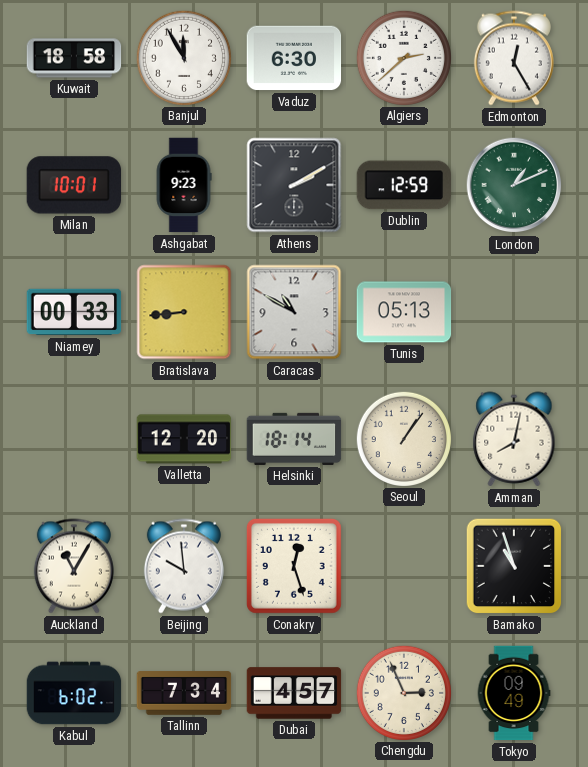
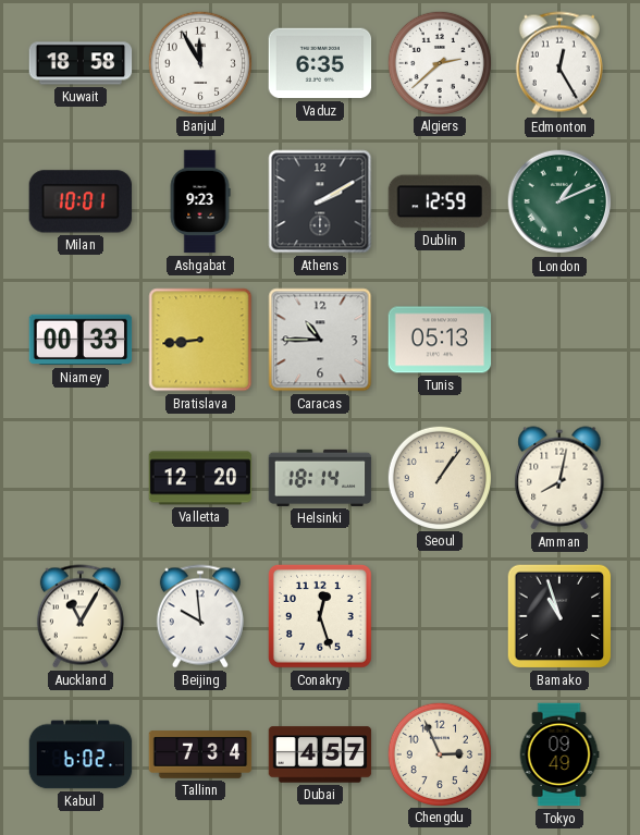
Vaduz: 6:30 -> 6:35 (320, 63)
Caracas: 10:50 -> 10:45 (320, 340)
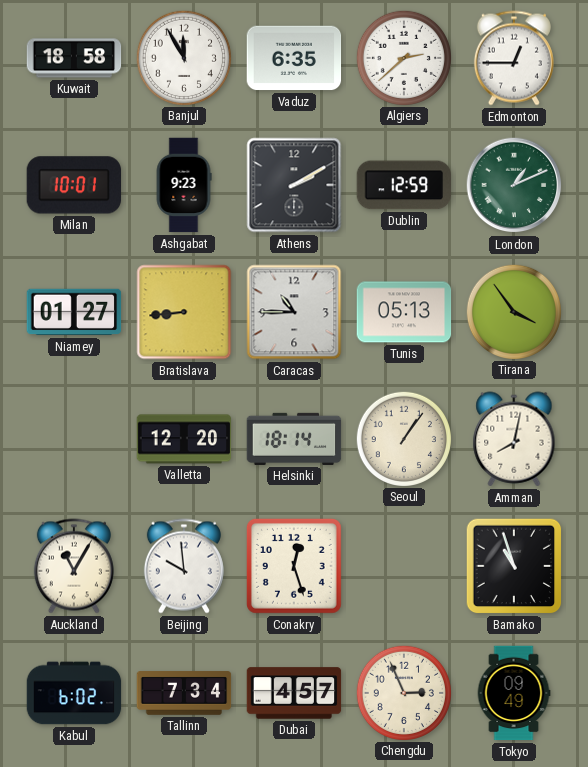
Edmonton: 12:25 -> 12:45 (514, 58)
Niamey: 00:33 -> 01:27 (74, 312)
Tirana: none -> 3:54 (513, 311)
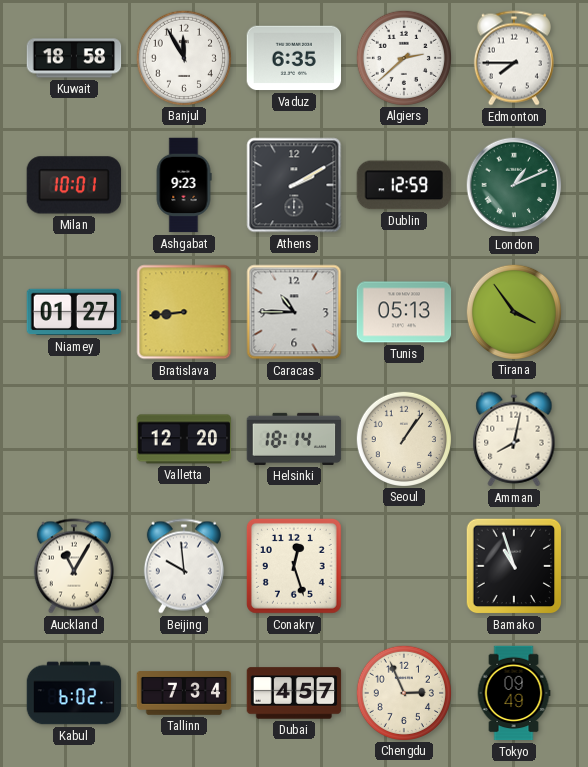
Edmonton: 12:45 -> 7:45 (514, 58)
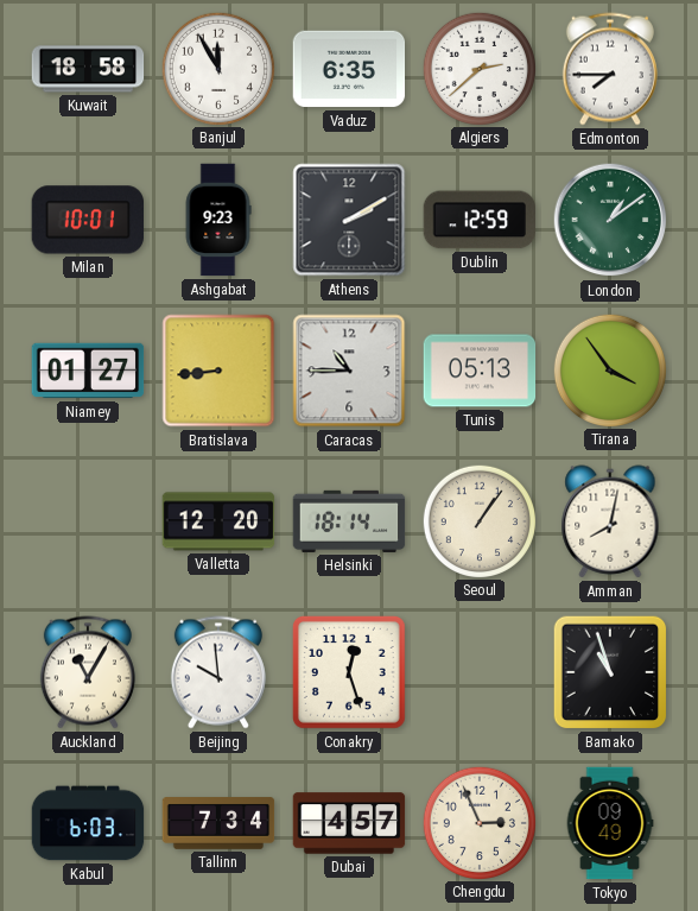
London: 1:11 -> 1:09 (610, 220)
Kabul: 6:02 -> 6:03 (88, 823)
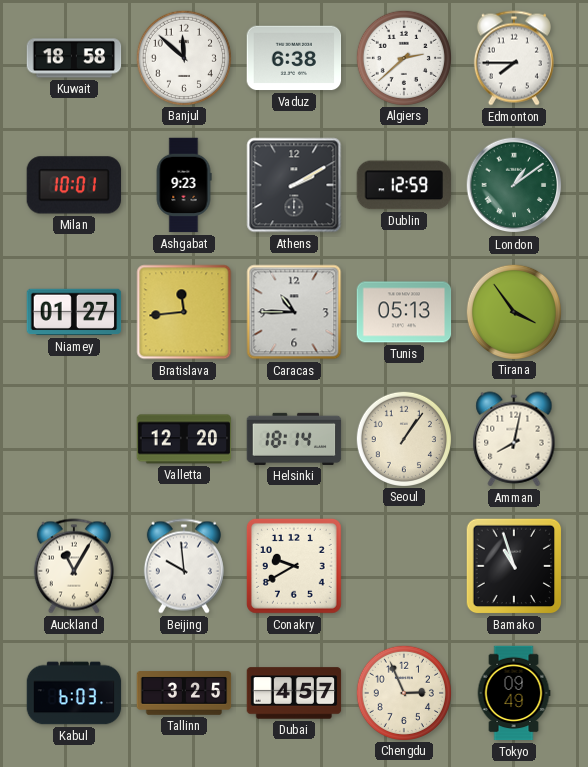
Banjul: 11:55 -> 11:52 (183, 57)
Vaduz: 6:35 -> 6:38 (294, 58)
Bratislava: 8:44 -> 11:44 (184, 312)
Conakry: 12:27 -> 9:40 (294, 566)
Tallinn: 7:34 -> 3:25 (184, 693)
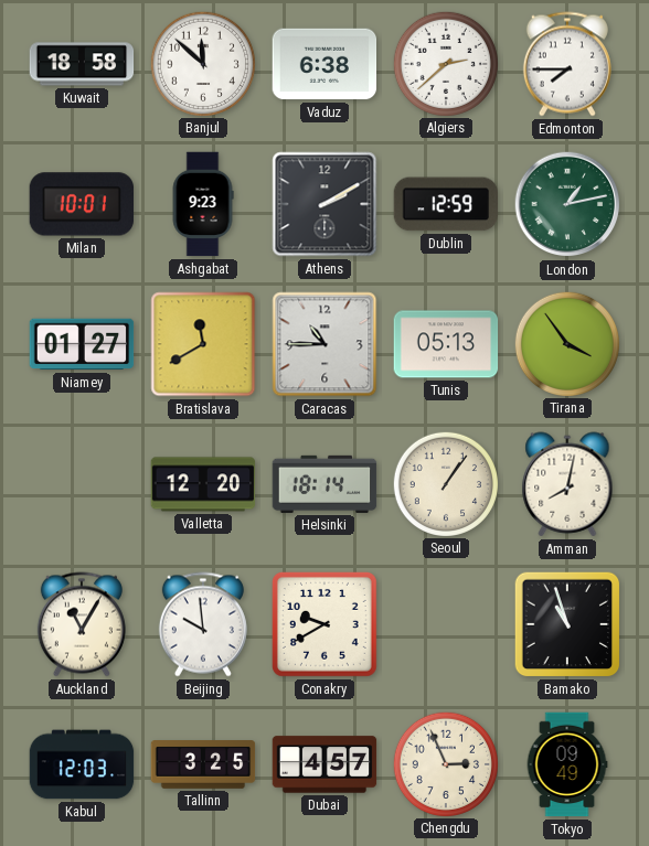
London: 1:09 -> 1:13 (567, 204)
Bratislava: 11:44 -> 11:40 (203, 344)
Kabul: 6:03 -> 12:03 (82, 764)
